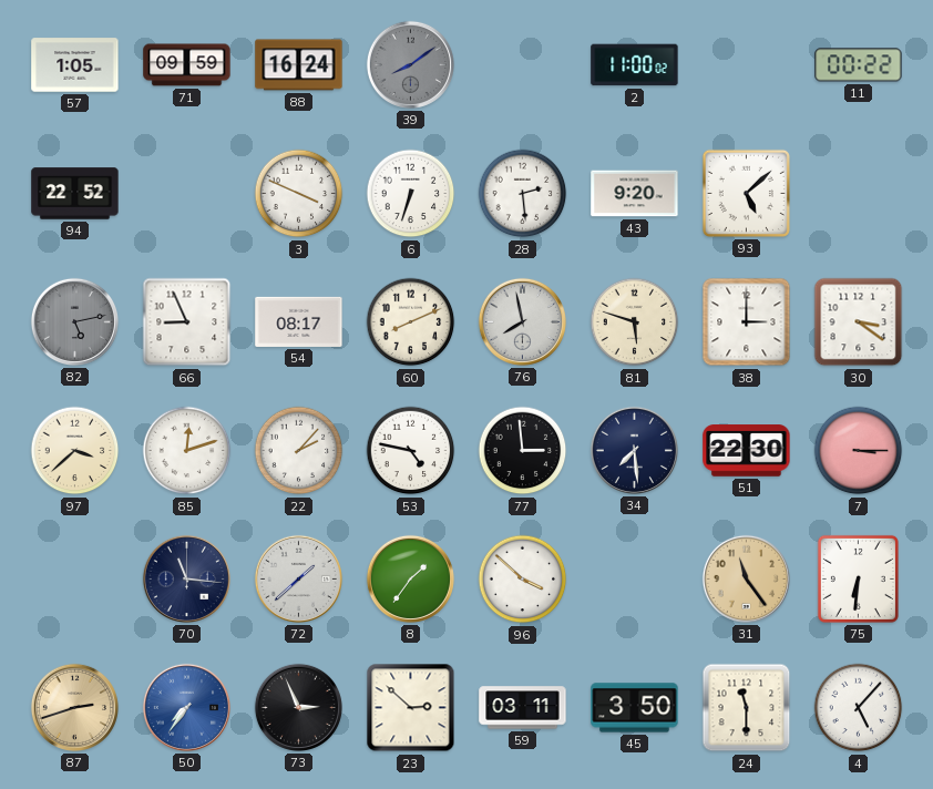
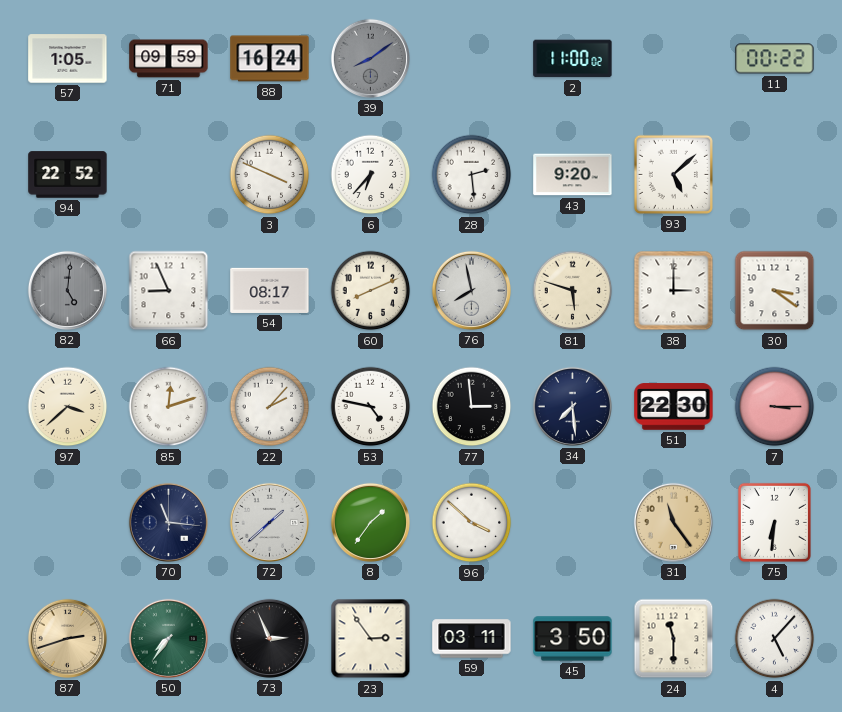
6: 6:33 -> 6:37 (371, 175)
82: 5:13 -> 5:01 (67, 290)
50 dial: blue -> green (168, 638)
23: 2:52 -> 2:54 (371, 639)
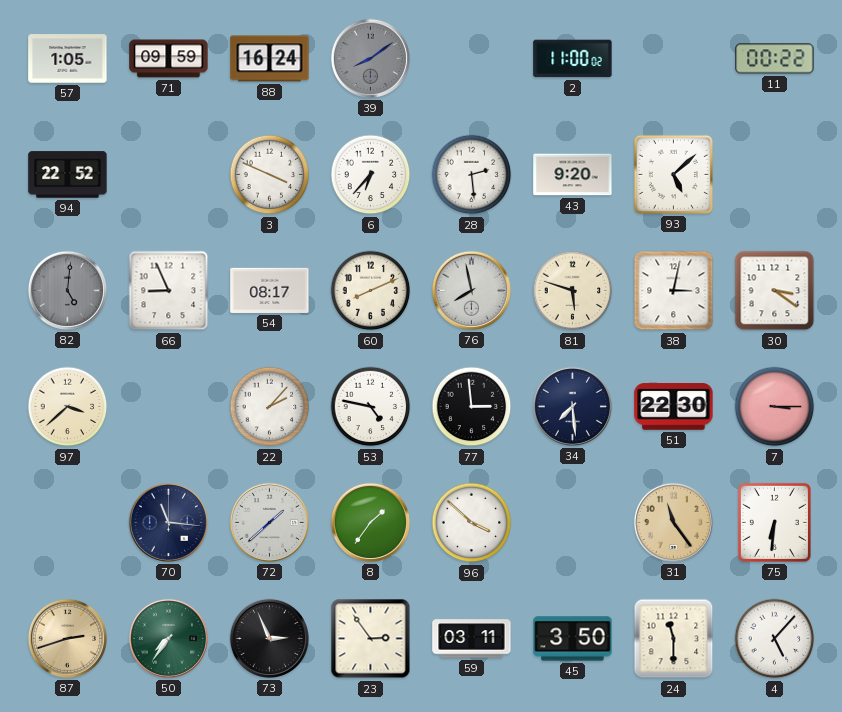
38: 3:00 -> 3:02 (674, 291)
85: 12:12 -> none (169, 407)
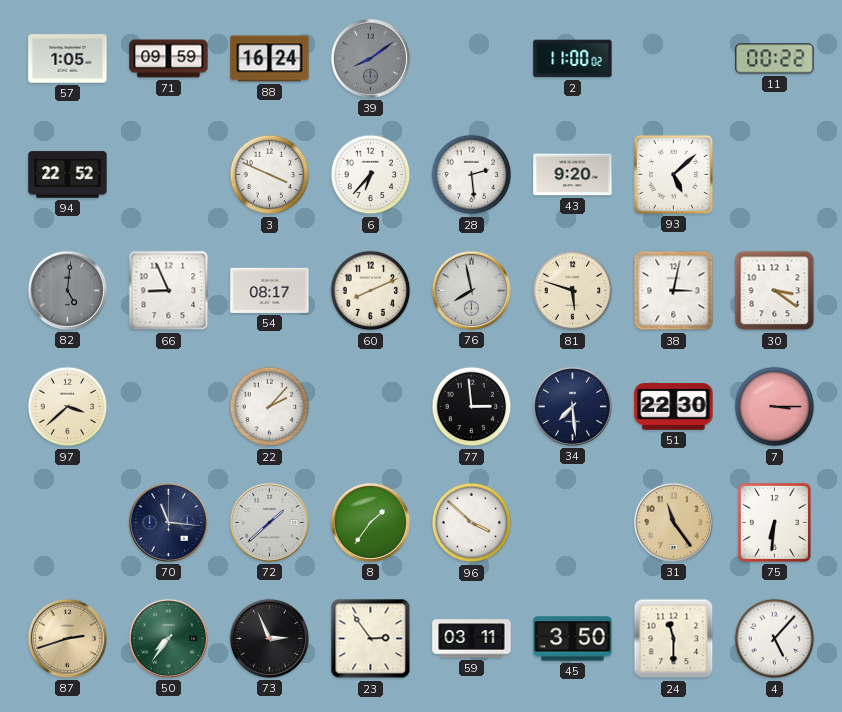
53: 4:47 -> none (371, 407)
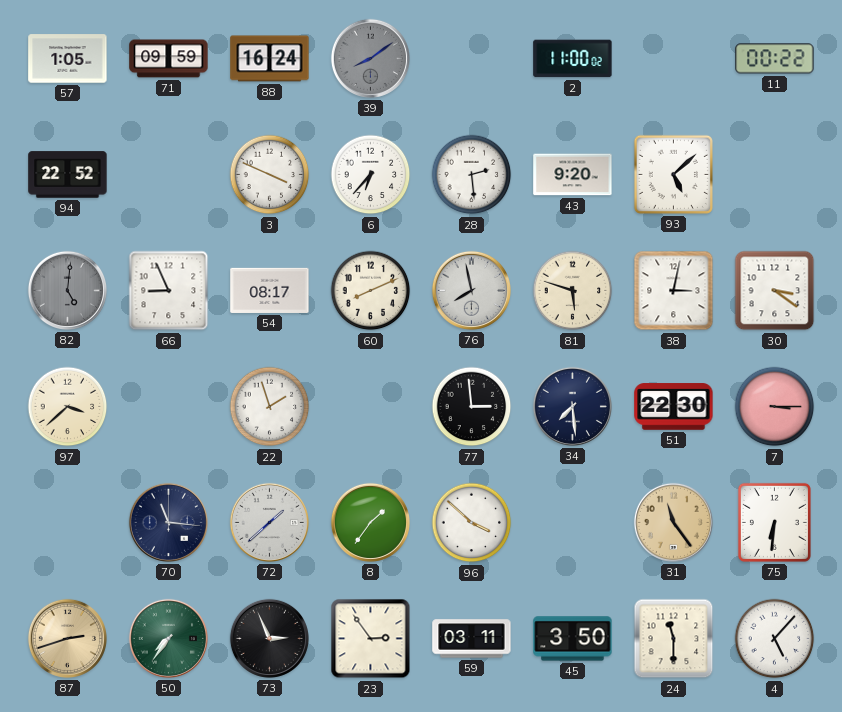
22: 2:07 -> 1:57 (270, 407)
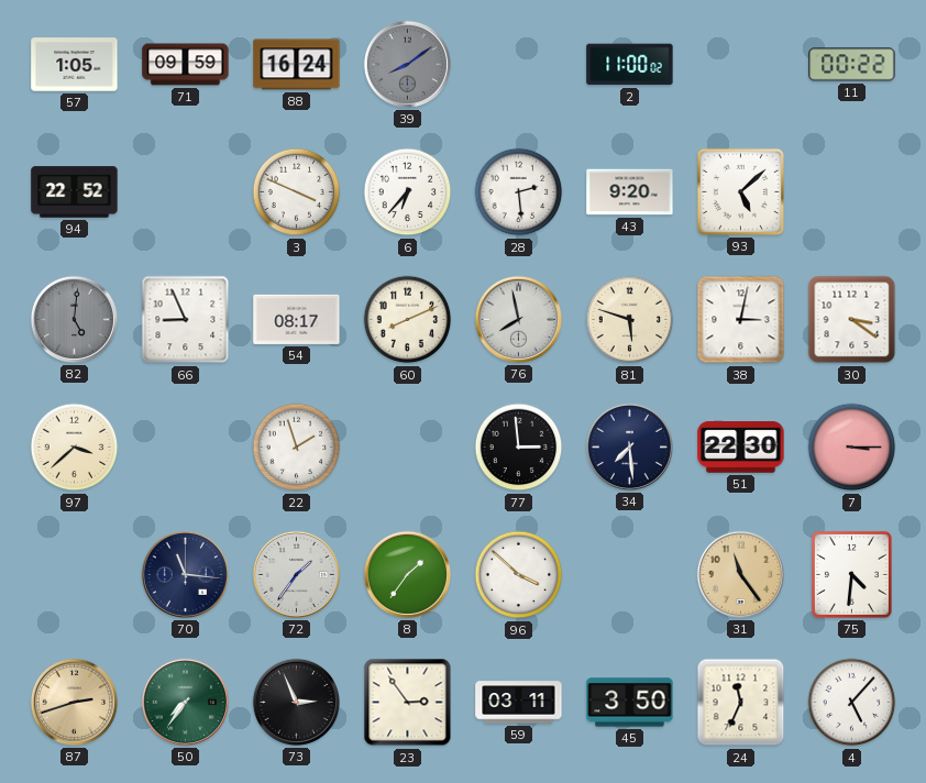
72: 1:38 -> 1:36 (296, 574)
75: 6:31 -> 4:31 (851, 574)
24: 11:30 -> 11:34 (741, 703)
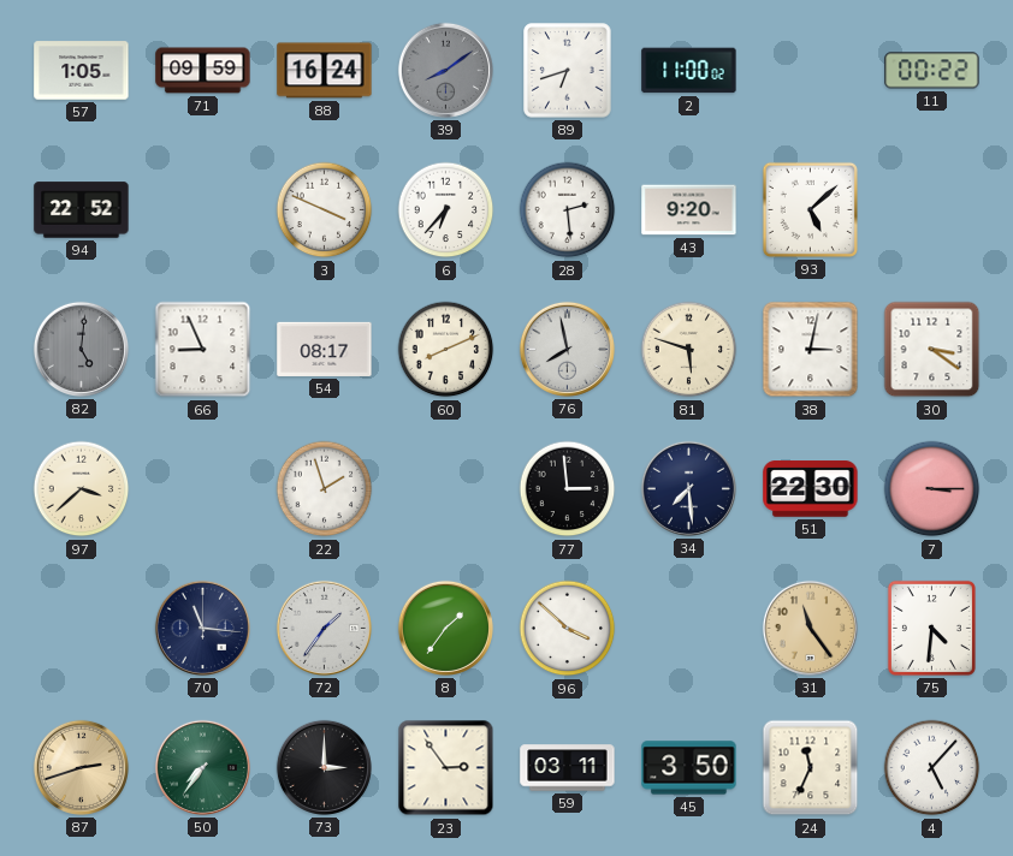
89: none -> 6:42 (568, 71)
73: 2:56 -> 3:00 (324, 767)
